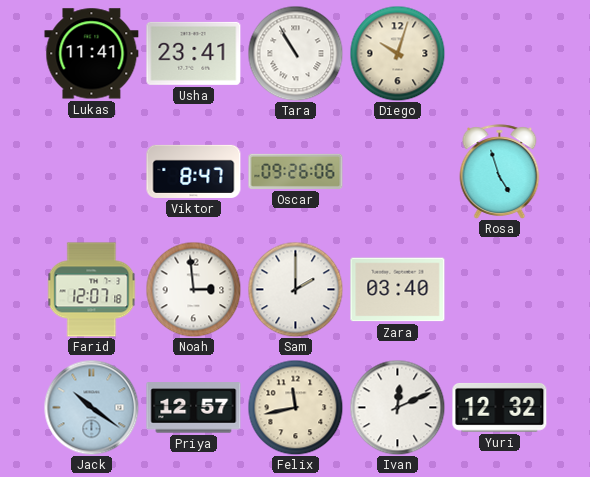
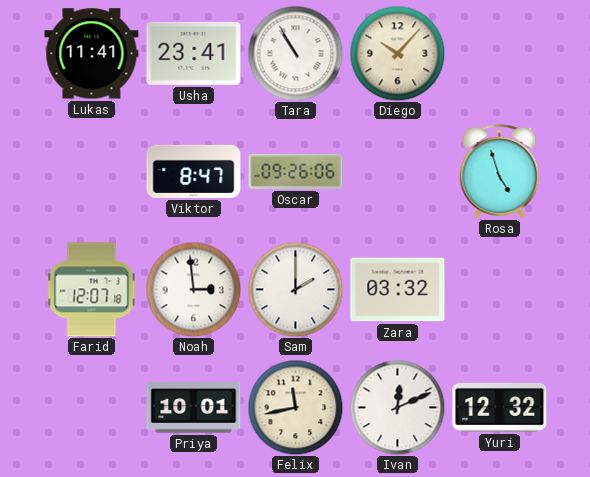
Diego: 10:03 -> 10:07 (397, 53)
Zara: 03:40 -> 03:32 (398, 290)
Jack: 10:21 -> none (91, 407)
Priya: 12:57 -> 10:01 (194, 408)
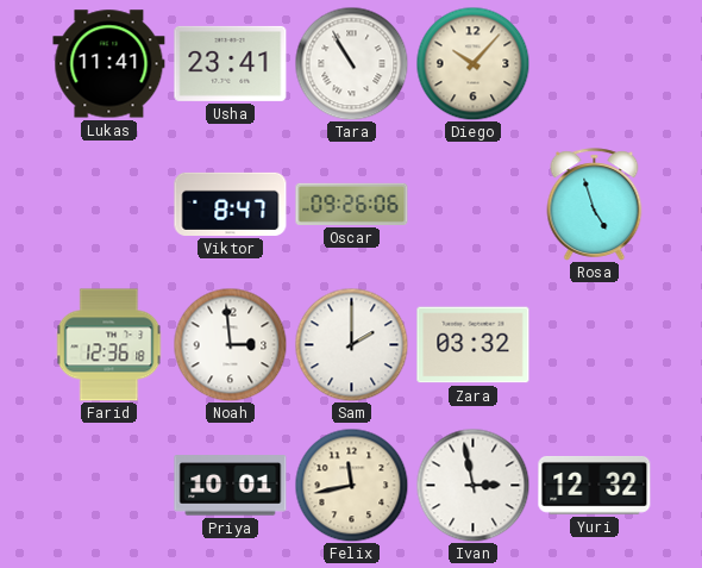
Farid: 12:07 -> 12:36 (109, 345)
Ivan: 12:11 -> 2:58 (472, 485)
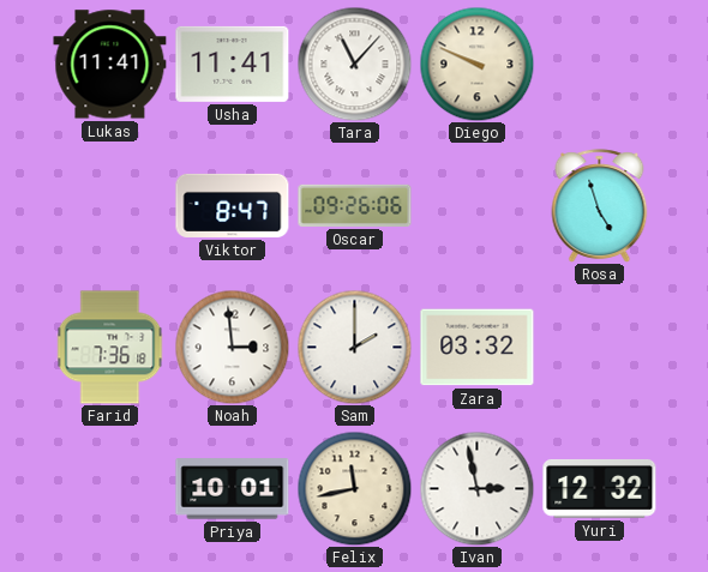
Usha: 23:41 -> 11:41 (233, 64)
Tara: 10:55 -> 11:07 (354, 64)
Diego: 10:07 -> 9:49 (476, 64)
Farid: 12:36 -> 7:36 (110, 348)
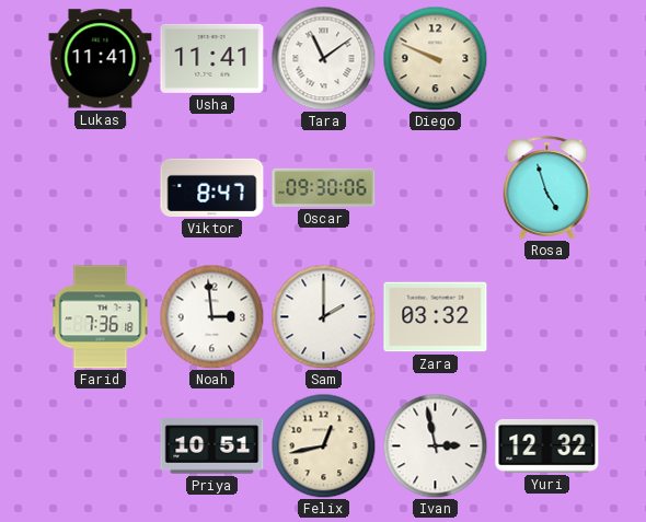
Tara: 11:07 -> 11:09 (323, 58)
Oscar: 09:26 -> 09:30 (324, 187)
Priya: 10:01 -> 10:51 (212, 446)
Felix: 11:43 -> 12:43 (323, 445)
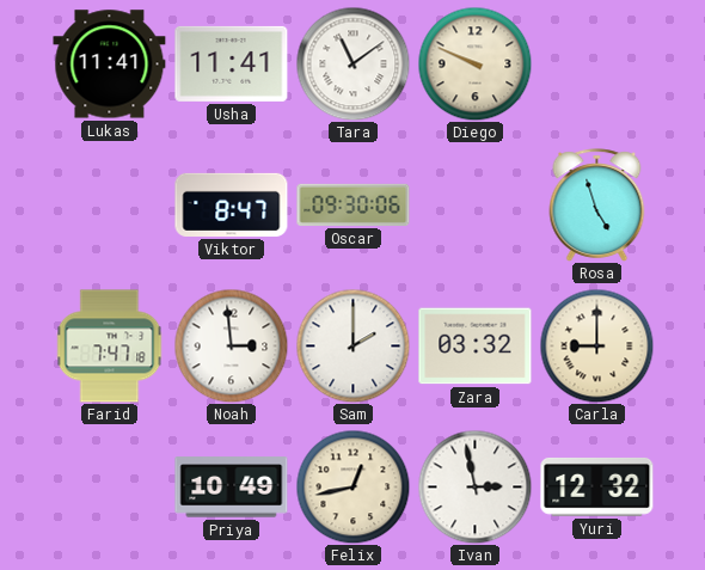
Farid: 7:36 -> 7:47 (110, 347)
Carla: none -> 9:00 (596, 345)
Priya: 10:51 -> 10:49 (232, 488)
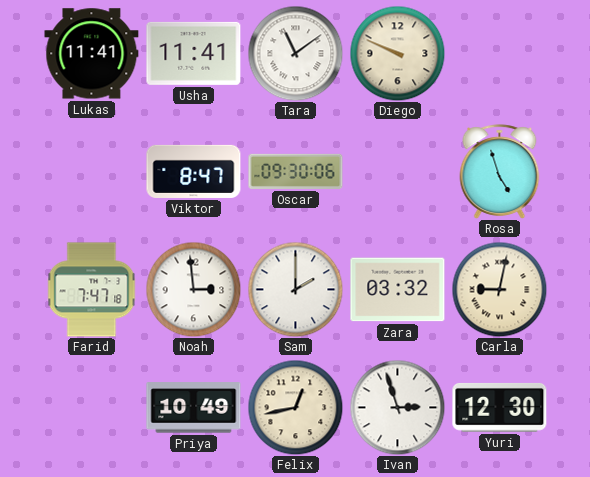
Carla: 9:00 -> 9:02 (499, 289)
Ivan: 2:58 -> 2:57 (397, 407)
Yuri: 12:32 -> 12:30 (500, 407)
